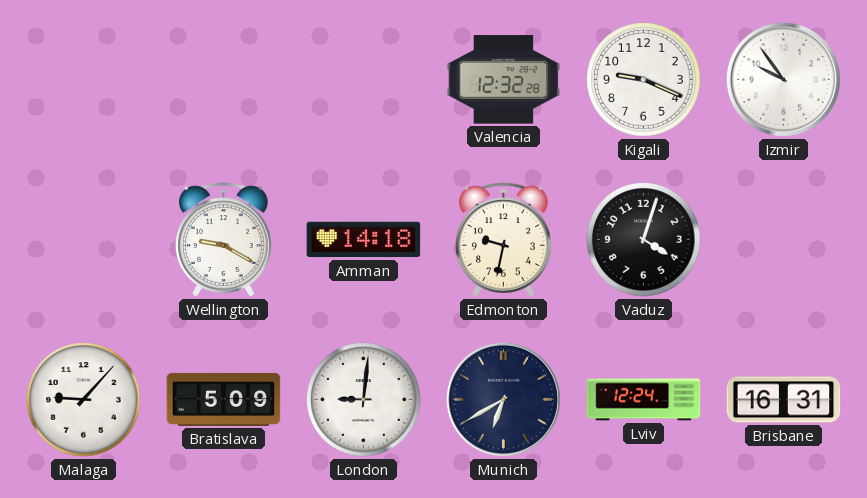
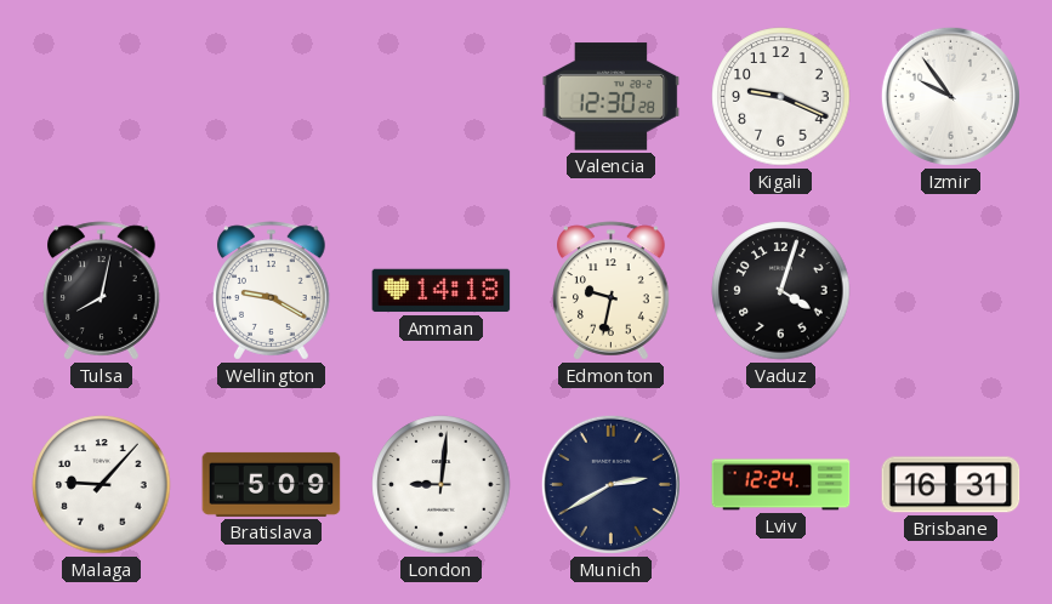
Valencia: 12:32 -> 12:30 (612, 97)
Tulsa: none -> 8:02 (102, 291)
Munich: 6:40 -> 2:40 (610, 484)
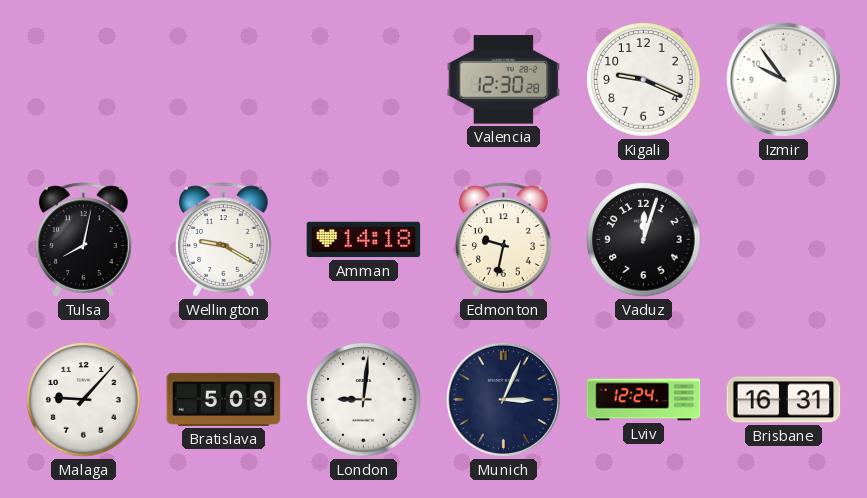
Vaduz: 4:03 -> 12:03 (644, 240)
Munich: 2:40 -> 3:04 (503, 399)
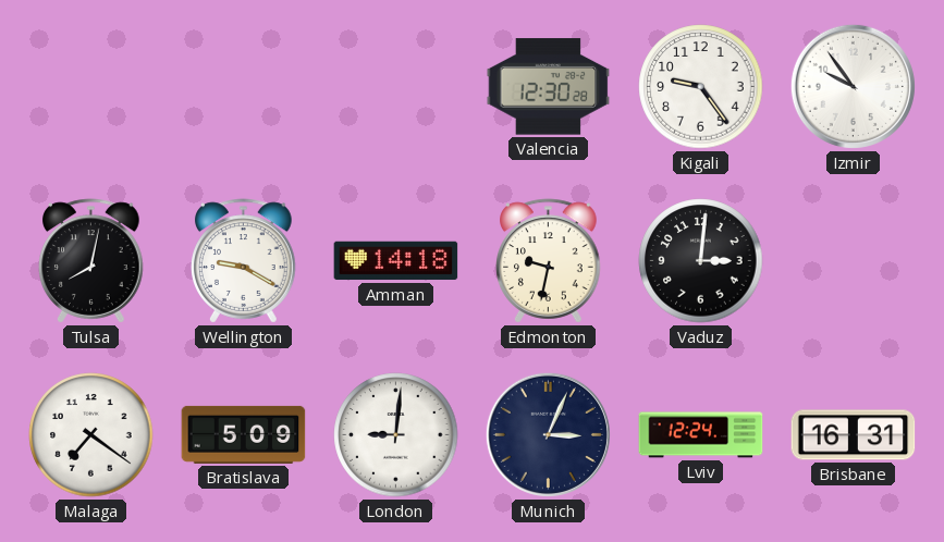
Kigali: 9:19 -> 9:24 (701, 87)
Vaduz: 12:03 -> 3:01 (701, 261)
Malaga: 9:07 -> 7:21 (91, 435)
